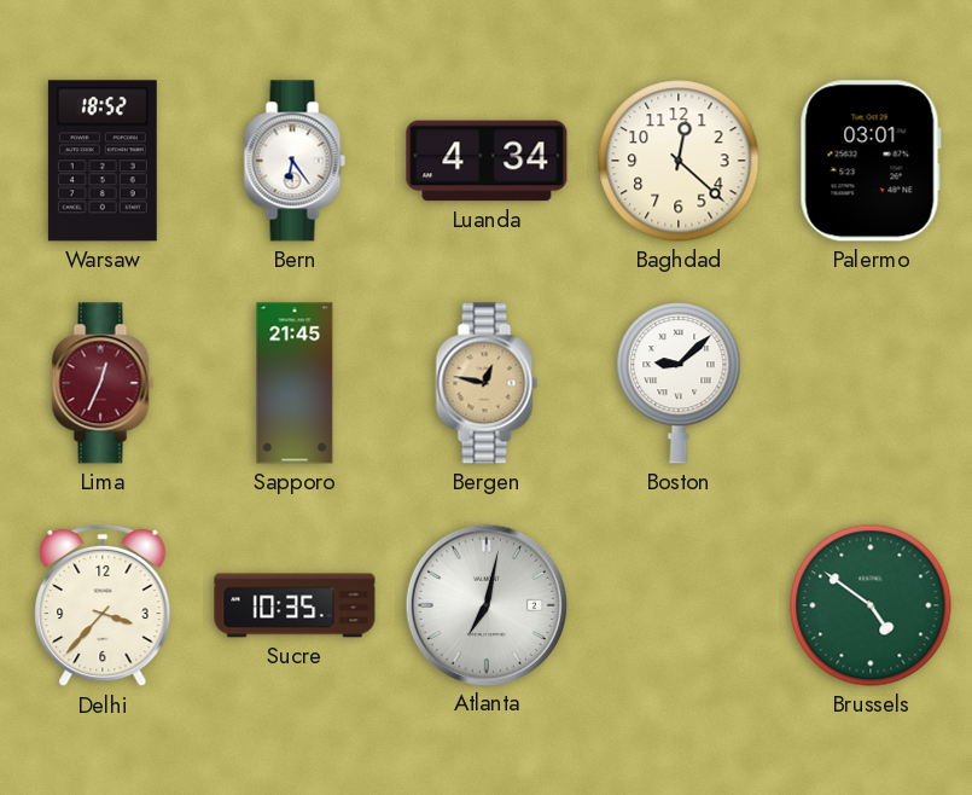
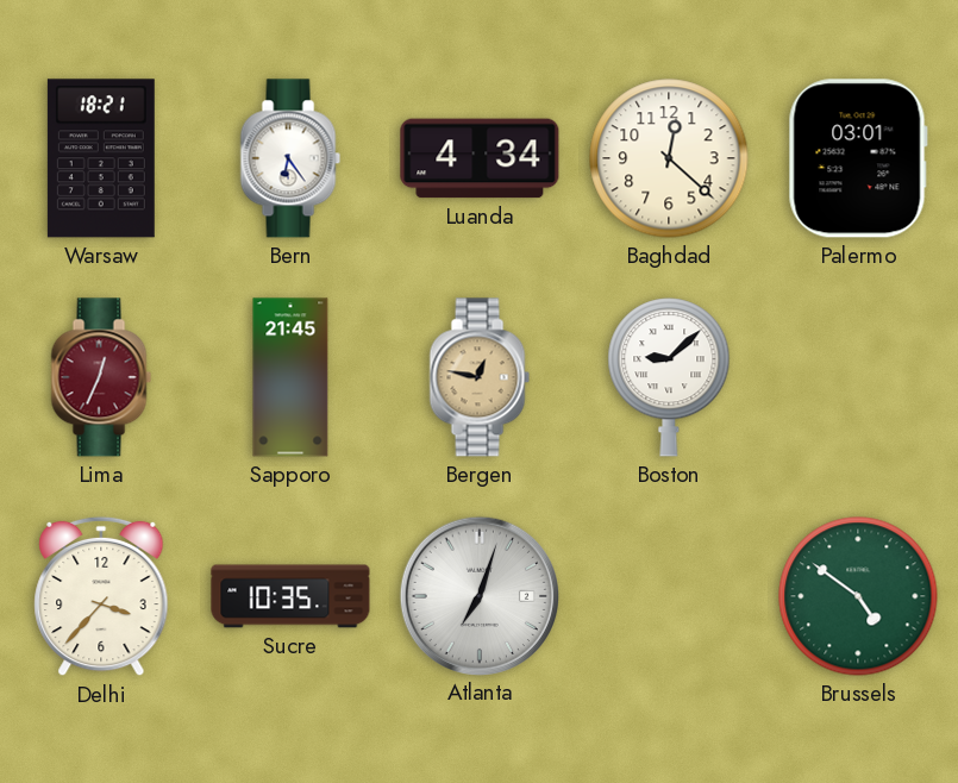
Warsaw: 18:52 -> 18:21 (101, 158)
Atlanta: 7:02 -> 7:03 (478, 595)
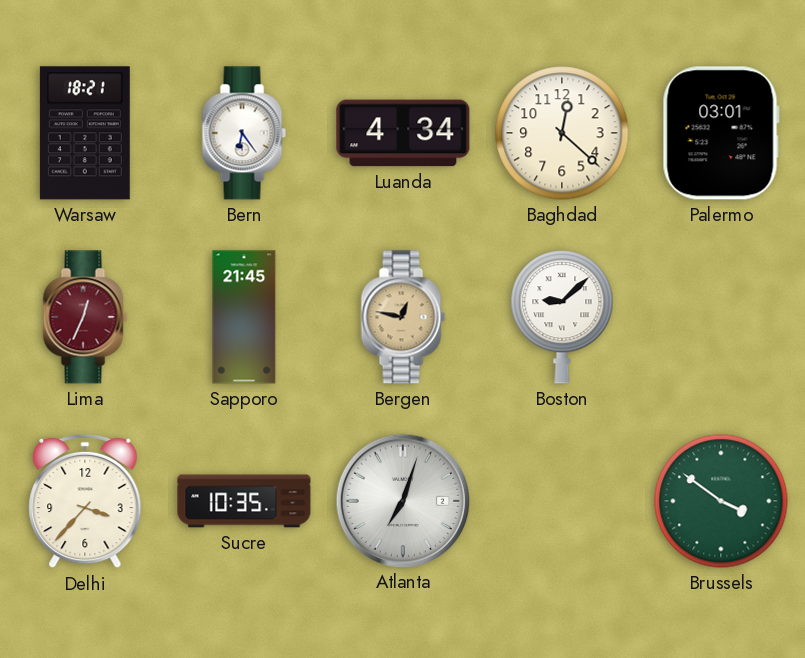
Brussels: 4:51 -> 3:51 (721, 501)
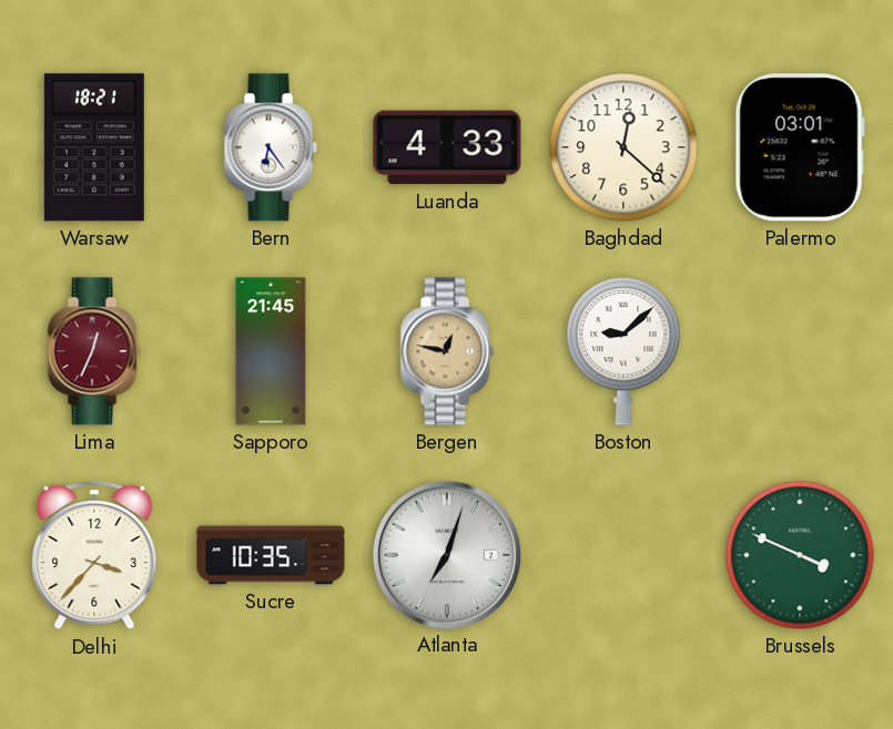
Luanda: 4:34 -> 4:33 (447, 147)
Brussels: 3:51 -> 3:49 (800, 555)
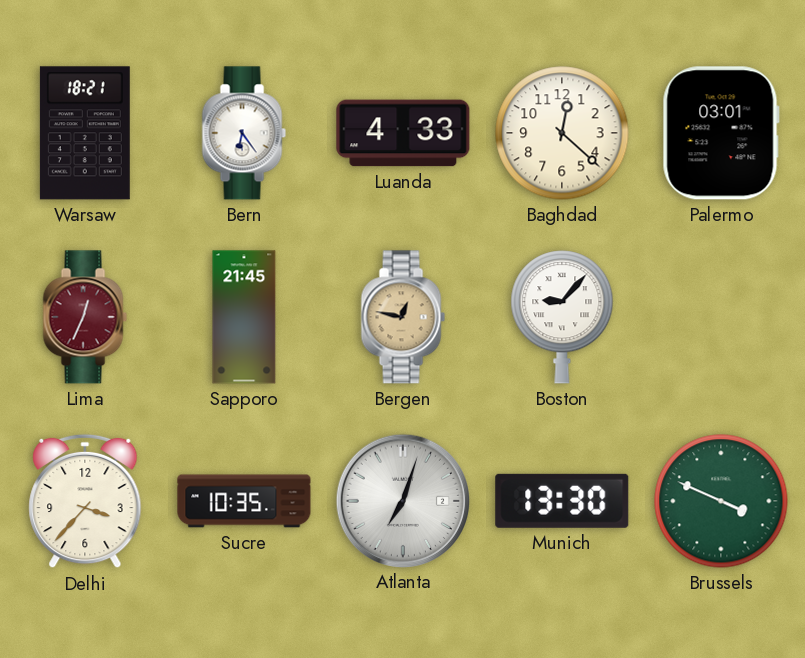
Boston: 9:08 -> 9:07 (562, 317)
Munich: none -> 13:30 (562, 501)
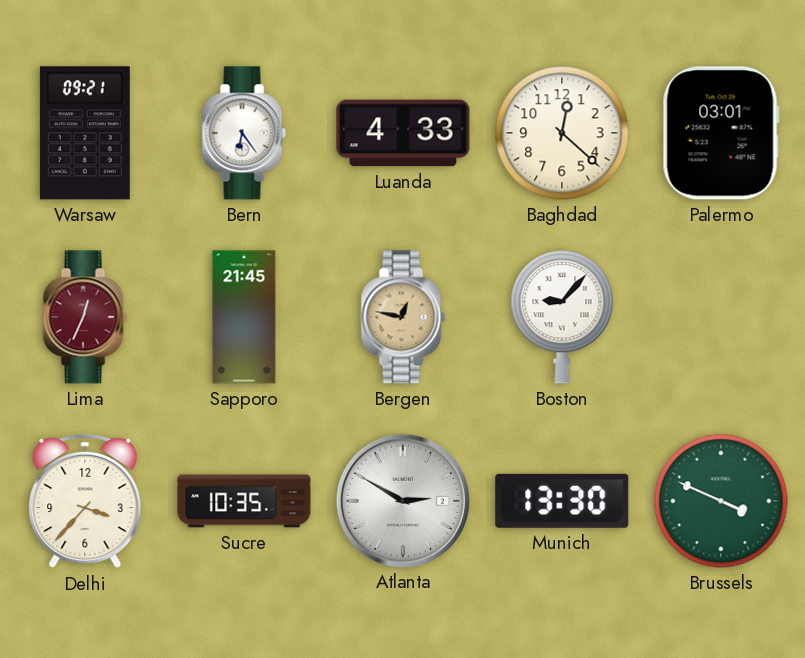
Warsaw: 18:21 -> 09:21 (85, 133)
Atlanta: 7:03 -> 2:50 (402, 500)
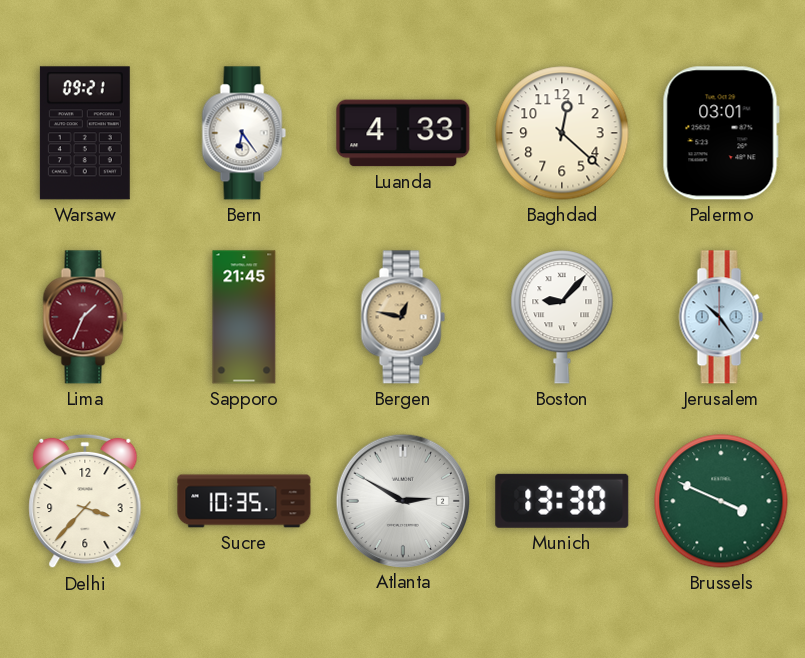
Lima: 12:34 -> 1:34 (85, 317)
Jerusalem: none -> 10:24 (721, 317)
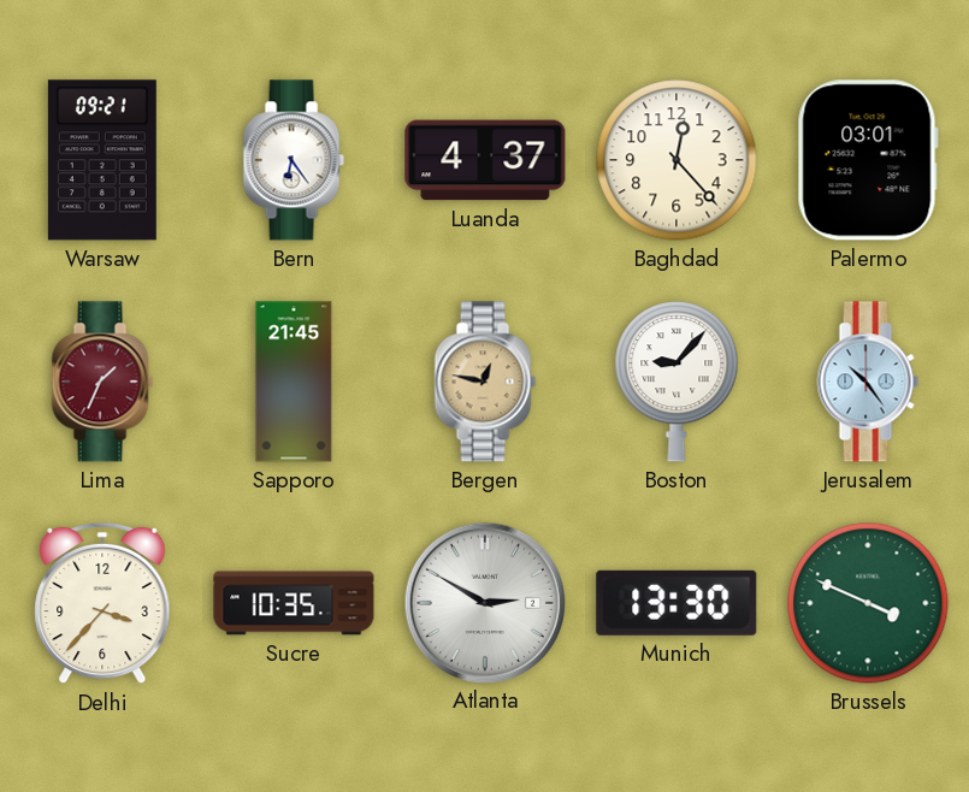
Luanda: 4:33 -> 4:37 (485, 160)
Baghdad: 12:22 -> 12:23 (676, 160)
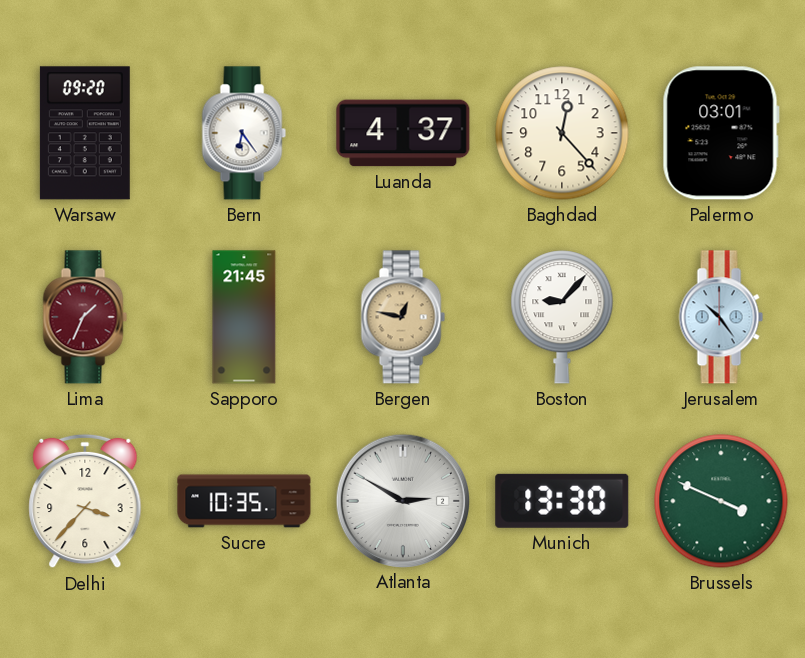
Warsaw: 09:21 -> 09:20 (85, 133)
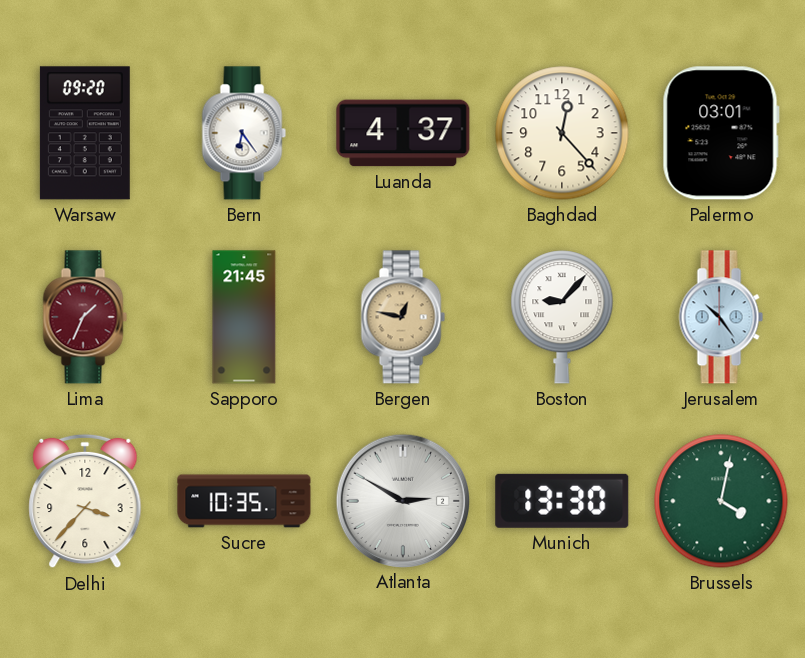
Brussels: 3:49 -> 4:02 (721, 501)
